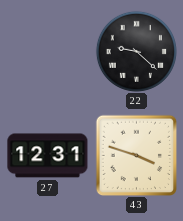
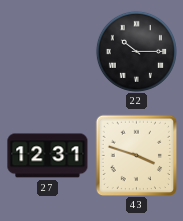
22: 9:22 -> 10:15 (136, 51)
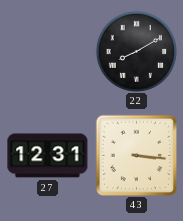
22: 10:15 -> 8:10 (136, 51)
43: 3:48 -> 3:16 (136, 155)
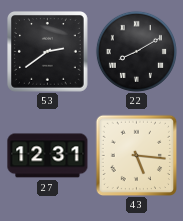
53: none -> 2:39 (48, 52)
43: 3:16 -> 5:16 (136, 155)
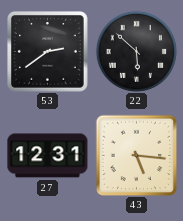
22: 8:10 -> 5:52 (136, 51)
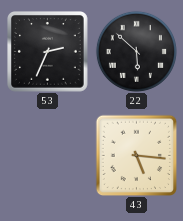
53: 2:39 -> 2:34 (48, 52)
27: 12:31 -> none (48, 156)
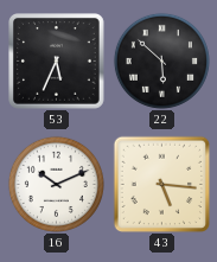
53: 2:34 -> 5:34 (57, 62)
16: none -> 10:11 (56, 184)
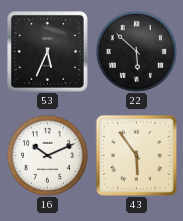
43: 5:16 -> 5:54 (136, 155)
